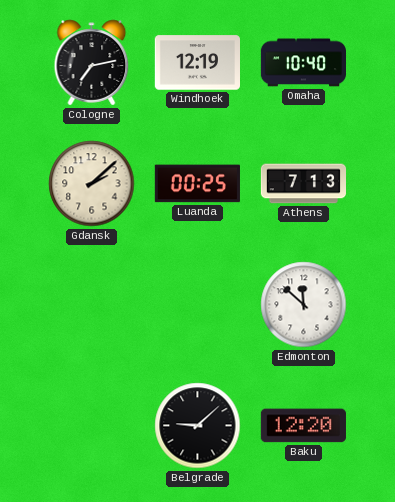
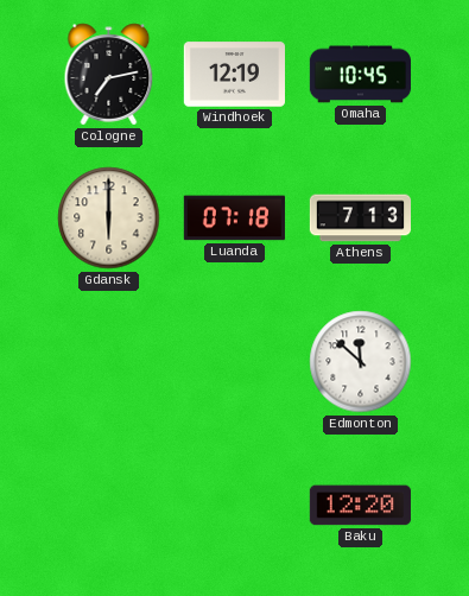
Omaha: 10:40 -> 10:45 (360, 75)
Gdansk: 2:08 -> 6:00 (109, 218)
Luanda: 00:25 -> 07:18 (234, 218)
Belgrade: 9:08 -> none (198, 426)
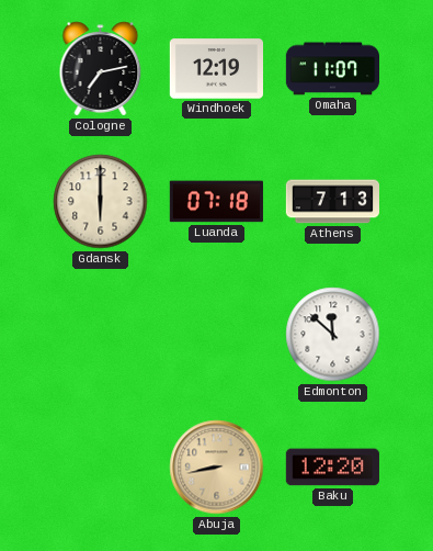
Omaha: 10:45 -> 11:07 (332, 69)
Abuja: none -> 8:43 (217, 468)
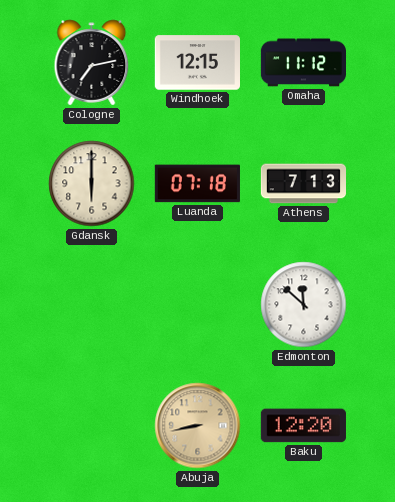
Windhoek: 12:19 -> 12:15 (197, 63)
Omaha: 11:07 -> 11:12 (303, 63)
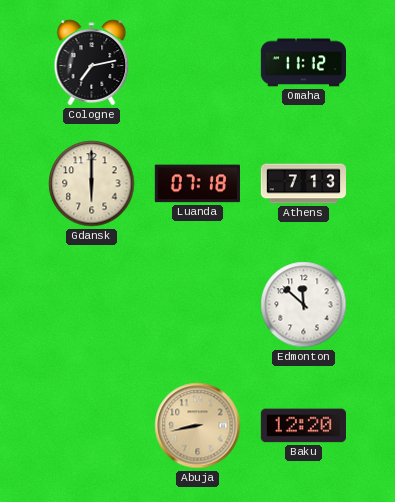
Windhoek: 12:15 -> none (197, 63)
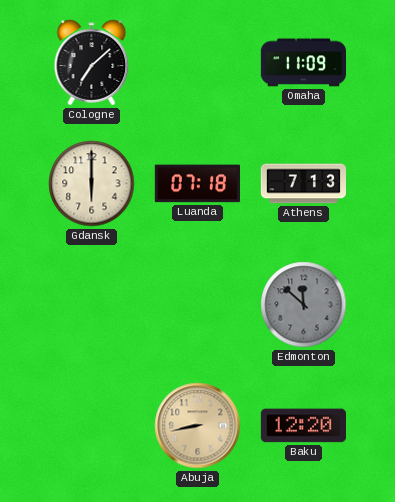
Cologne: 7:13 -> 7:08 (92, 63)
Omaha: 11:12 -> 11:09 (303, 63)
Edmonton dial: white -> grey (304, 305)
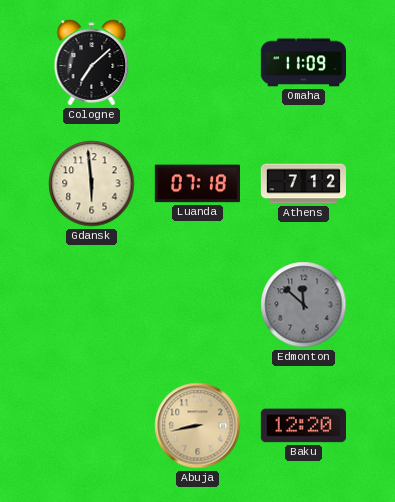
Gdansk: 6:00 -> 5:59 (92, 184)
Athens: 7:13 -> 7:12 (303, 184)
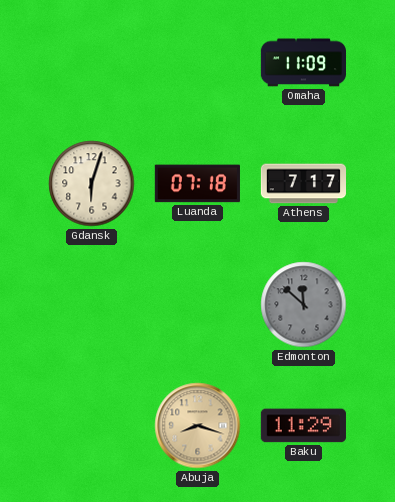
Cologne: 7:08 -> none (92, 63)
Gdansk: 5:59 -> 6:03 (92, 184)
Athens: 7:12 -> 7:17 (303, 184)
Abuja: 8:43 -> 8:18 (198, 426)
Baku: 12:20 -> 11:29 (303, 426)
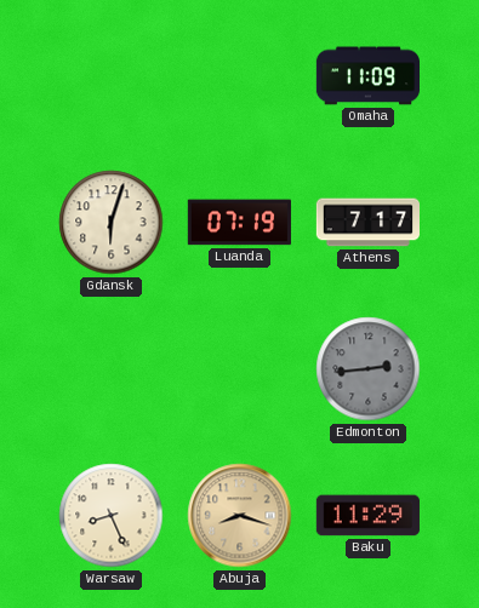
Luanda: 07:18 -> 07:19 (239, 223)
Edmonton: 11:52 -> 2:44 (369, 369)
Warsaw: none -> 8:26 (112, 516)
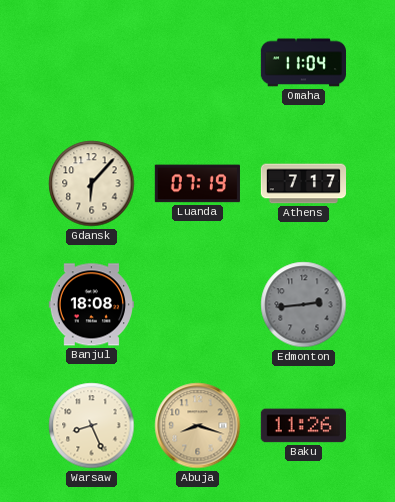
Omaha: 11:09 -> 11:04 (303, 63)
Gdansk: 6:03 -> 6:07 (92, 184)
Banjul: none -> 18:08 (91, 305)
Baku: 11:29 -> 11:26 (303, 426)
